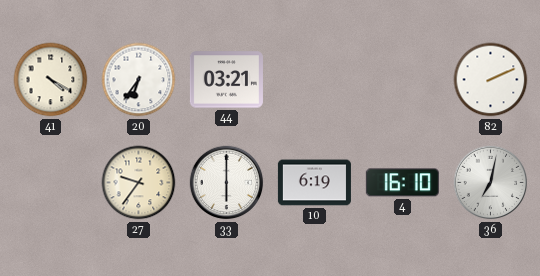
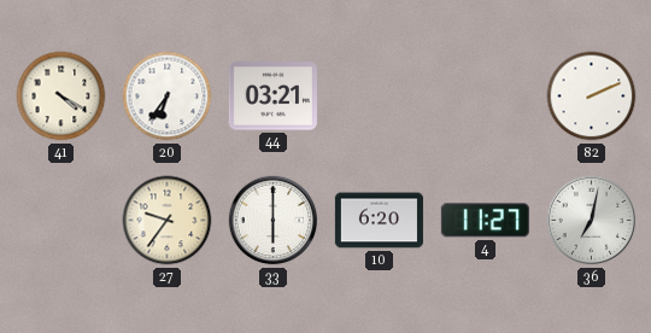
10: 6:19 -> 6:20 (379, 221)
4: 16:10 -> 11:27 (485, 221)
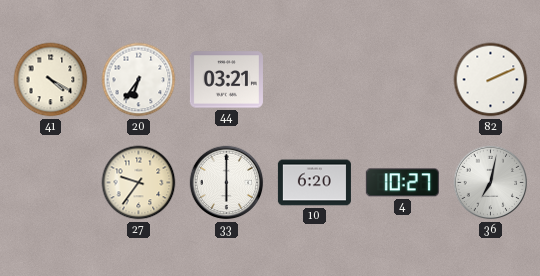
4: 11:27 -> 10:27 (402, 183)
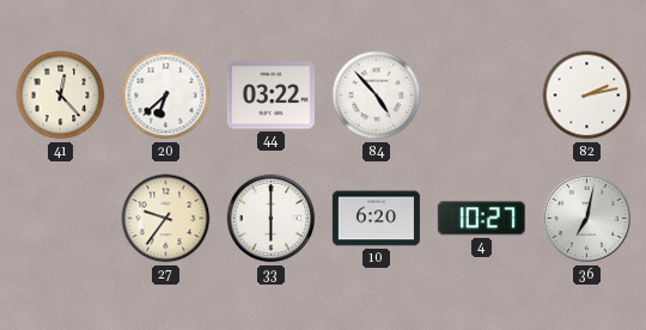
41: 4:20 -> 12:23 (61, 96)
20: 6:36 -> 6:38 (166, 96)
44: 03:21 -> 03:22 (270, 96)
84: none -> 4:53 (377, 96)
82: 2:11 -> 2:13 (587, 96)
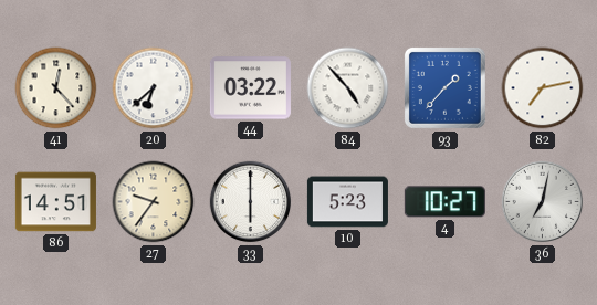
93: none -> 1:37 (444, 87)
82: 2:13 -> 7:13 (543, 88)
86: none -> 14:51 (55, 202)
10: 6:20 -> 5:23 (347, 202)
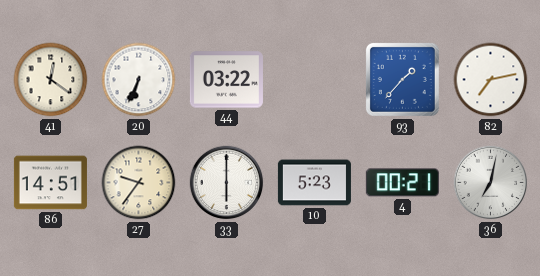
41: 12:23 -> 12:21 (51, 80)
20: 6:38 -> 6:34 (139, 80)
84: 4:53 -> none (348, 88)
4: 10:27 -> 00:21 (402, 183)
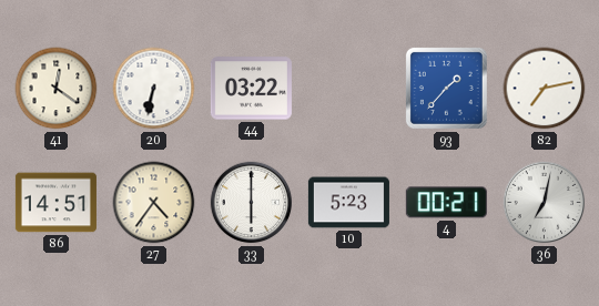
20: 6:34 -> 6:32 (154, 89)
27: 9:36 -> 4:36 (154, 203)
